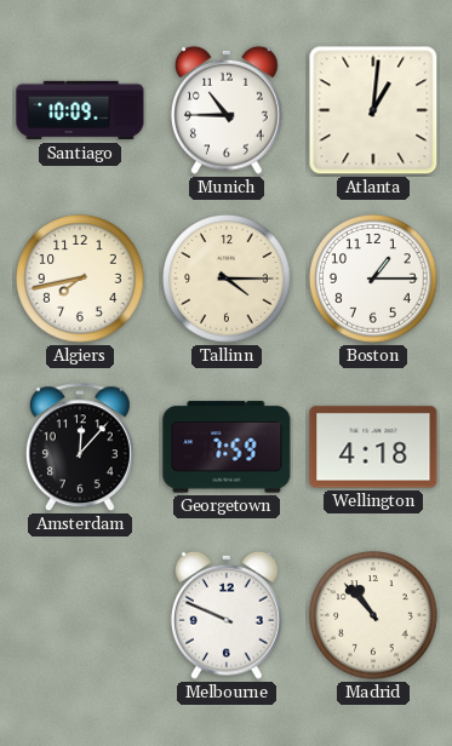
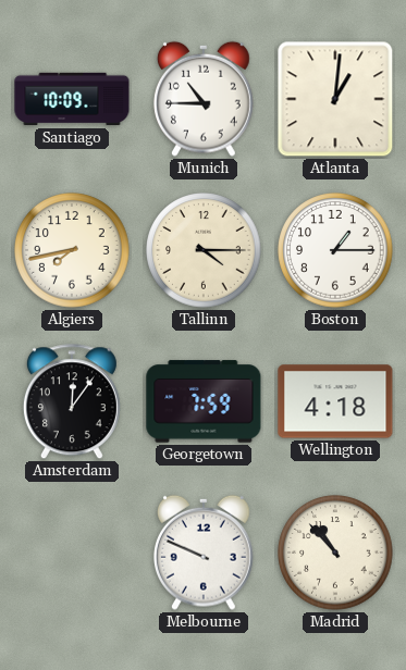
Amsterdam: 12:07 -> 12:06 (72, 402)
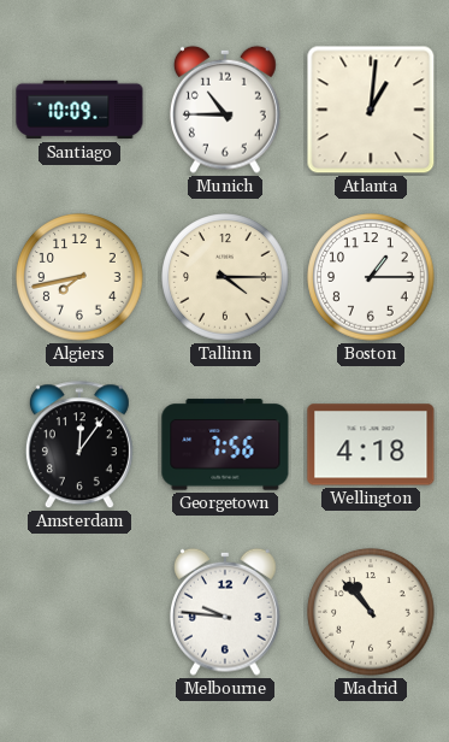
Georgetown: 7:59 -> 7:56 (225, 444)
Melbourne: 9:49 -> 9:46 (225, 612)
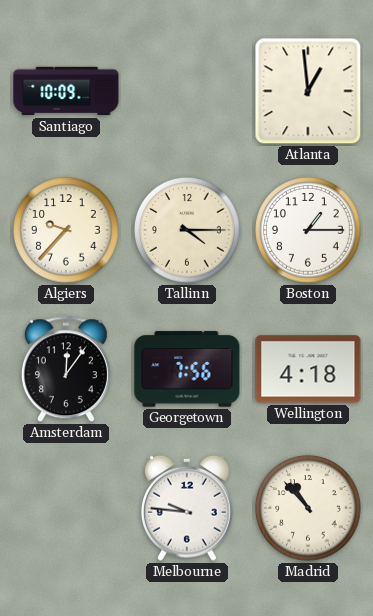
Munich: 10:45 -> none (225, 110)
Atlanta: 1:01 -> 12:59 (308, 91)
Algiers: 7:43 -> 9:37 (66, 230)
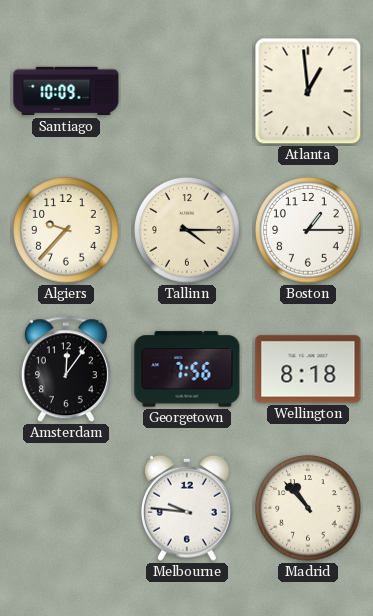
Wellington: 4:18 -> 8:18 (308, 369)
